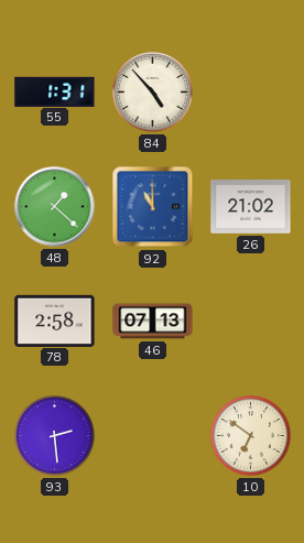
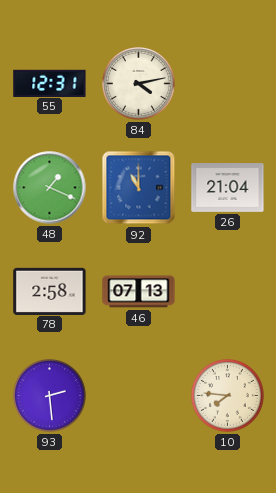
55: 1:31 -> 12:31 (50, 83)
84: 4:53 -> 4:13 (139, 84)
48: 1:22 -> 1:19 (50, 188)
26: 21:02 -> 21:04 (228, 188)
10: 6:51 -> 7:46 (228, 396)
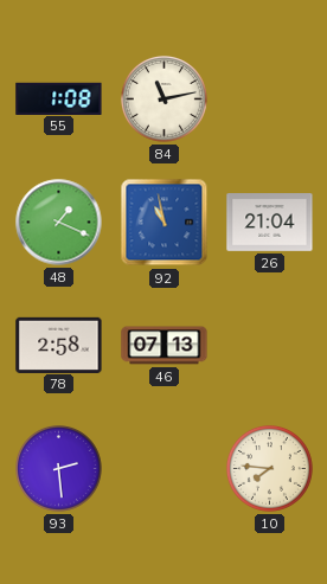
55: 12:31 -> 1:08 (59, 98)
84: 4:13 -> 11:13 (165, 100)
92: 11:00 -> 10:58 (165, 223)
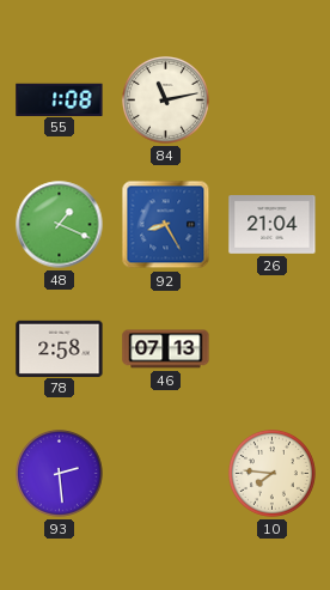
92: 10:58 -> 8:25 (166, 225)
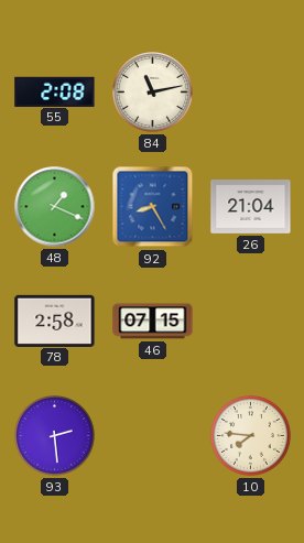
55: 1:08 -> 2:08 (55, 91)
46: 07:13 -> 07:15 (153, 322)
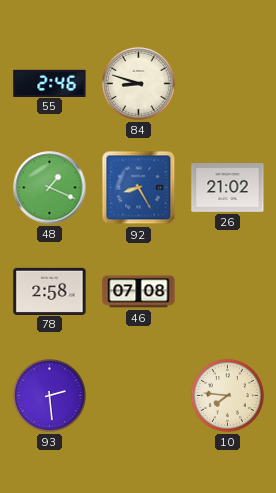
55: 2:08 -> 2:46 (50, 83)
84: 11:13 -> 8:48 (139, 84)
26: 21:04 -> 21:02 (228, 188)
46: 07:15 -> 07:08 (139, 292)
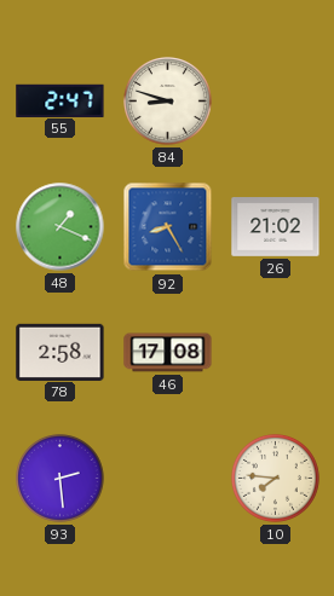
55: 2:46 -> 2:47 (61, 100)
46: 07:08 -> 17:08 (168, 353)
